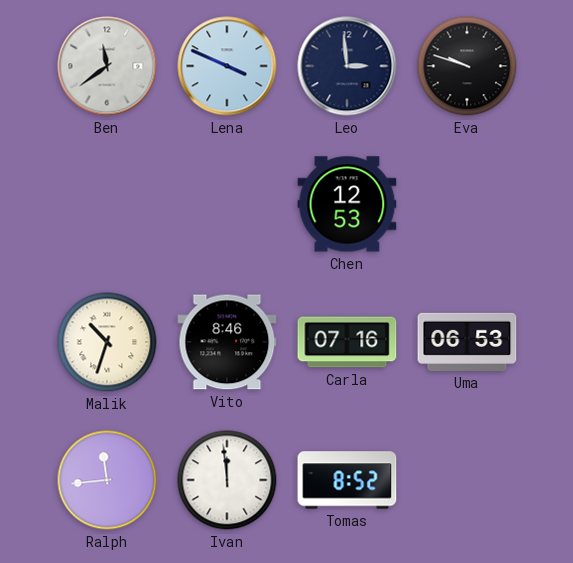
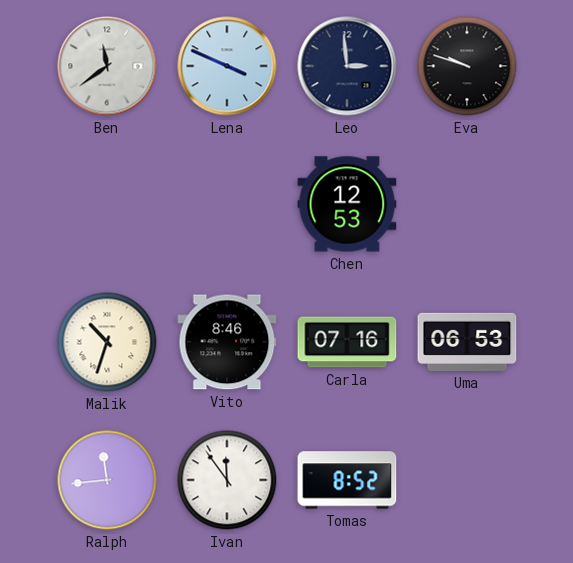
Ivan: 11:59 -> 11:54 (227, 480)
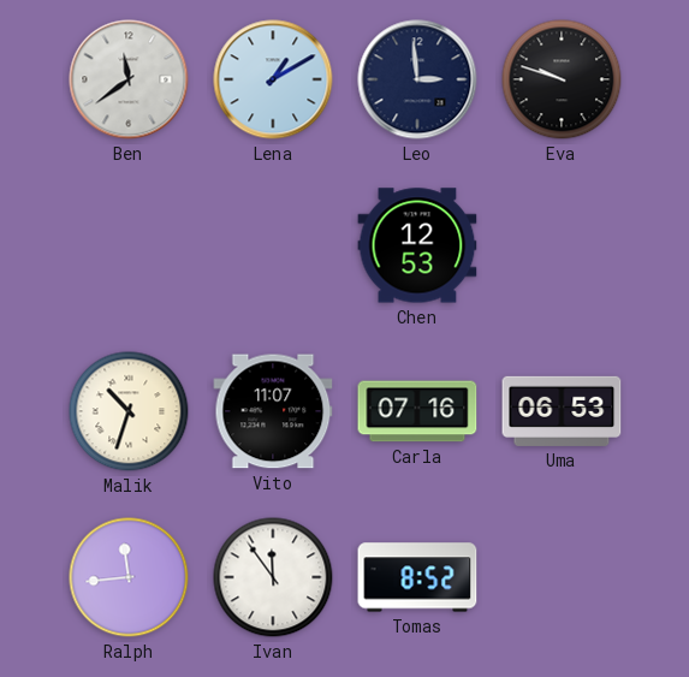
Lena: 3:49 -> 1:10 (273, 79)
Vito: 8:46 -> 11:07 (273, 411)
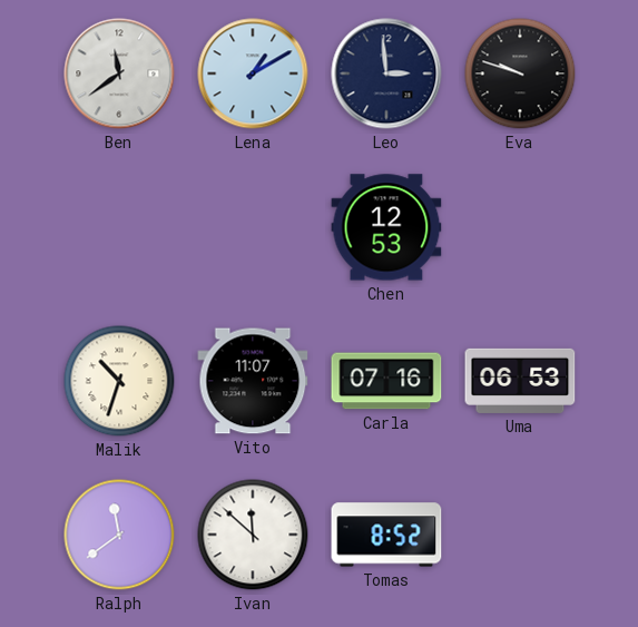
Ralph: 11:44 -> 11:39 (119, 535)
Ivan: 11:54 -> 11:52 (253, 535)
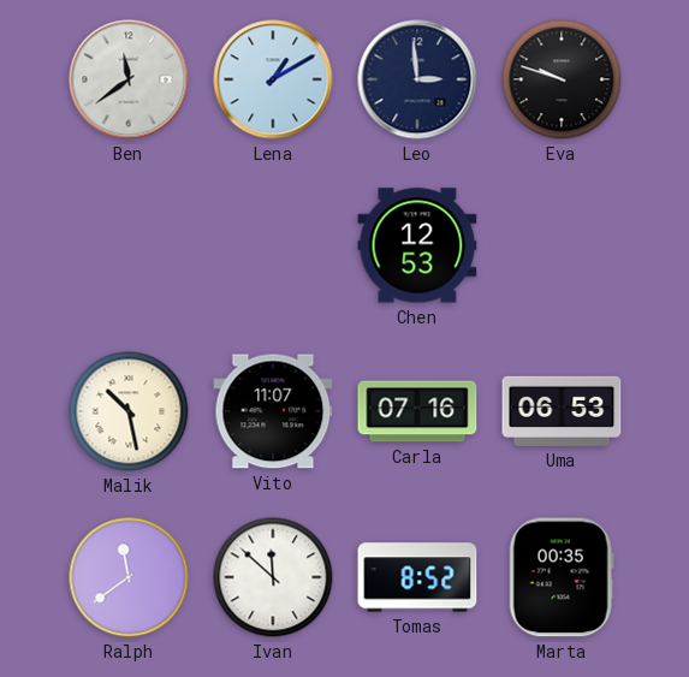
Malik: 10:33 -> 10:28 (129, 411)
Marta: none -> 00:35 (562, 577)
